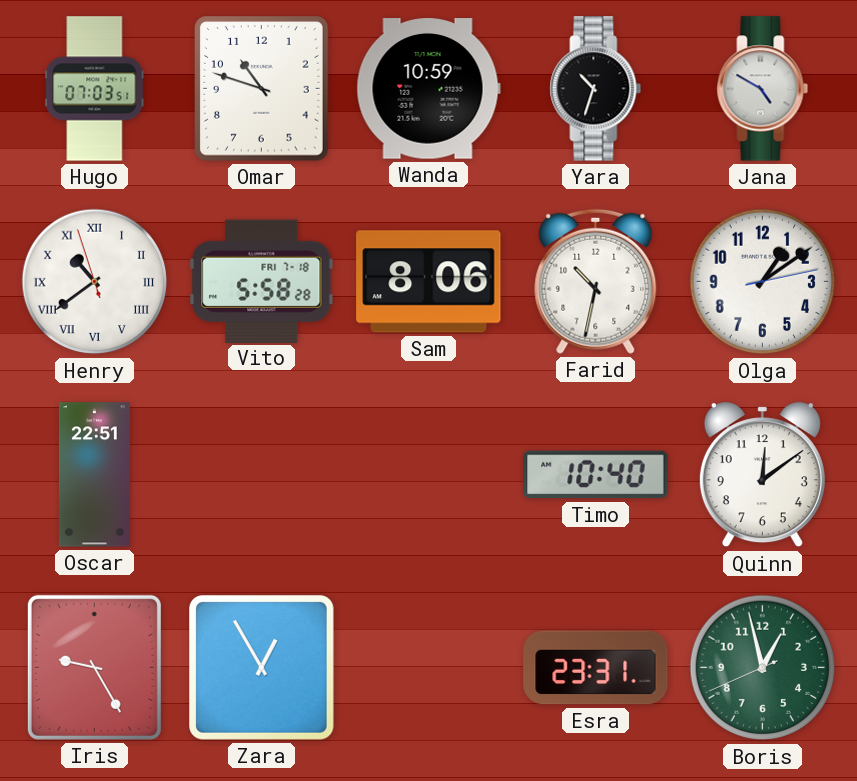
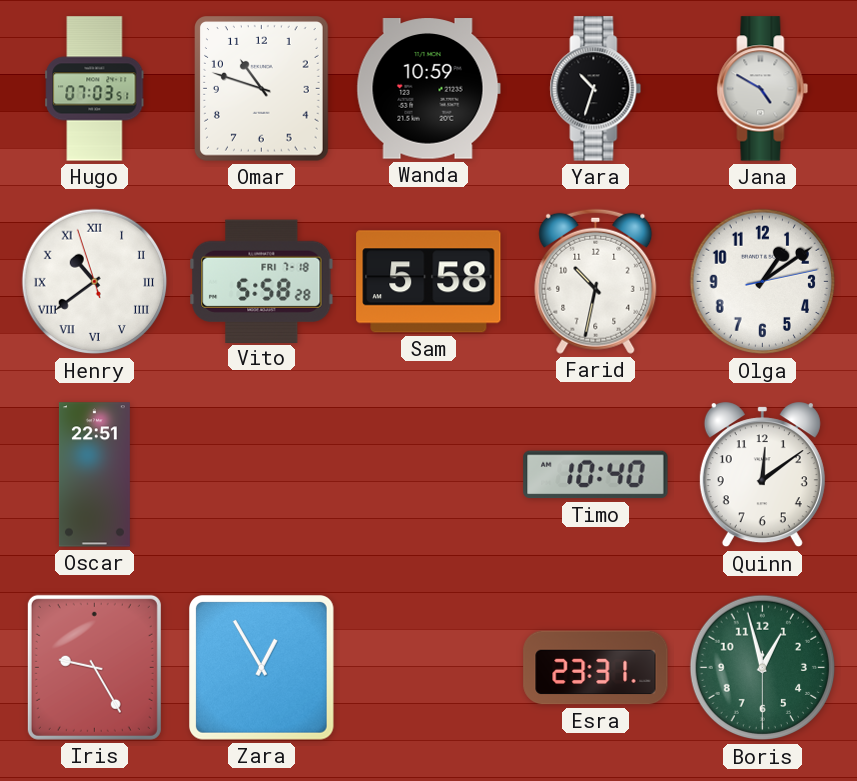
Sam: 8:06 -> 5:58 (429, 282)
Boris: 12:57:41 -> 12:57:30 (763, 668)
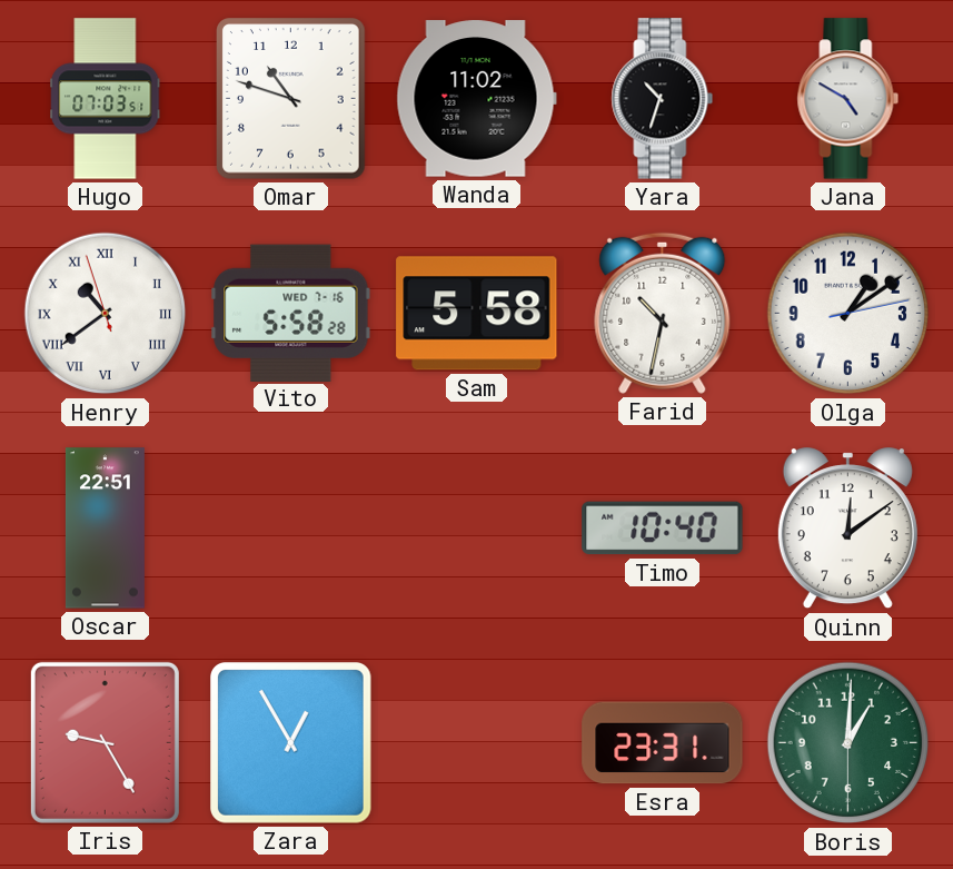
Wanda: 10:59 -> 11:02 (476, 99)
Vito date: FRI 7-18 -> WED 7-16 (291, 313)
Boris: 12:57 -> 1:00 (848, 743)
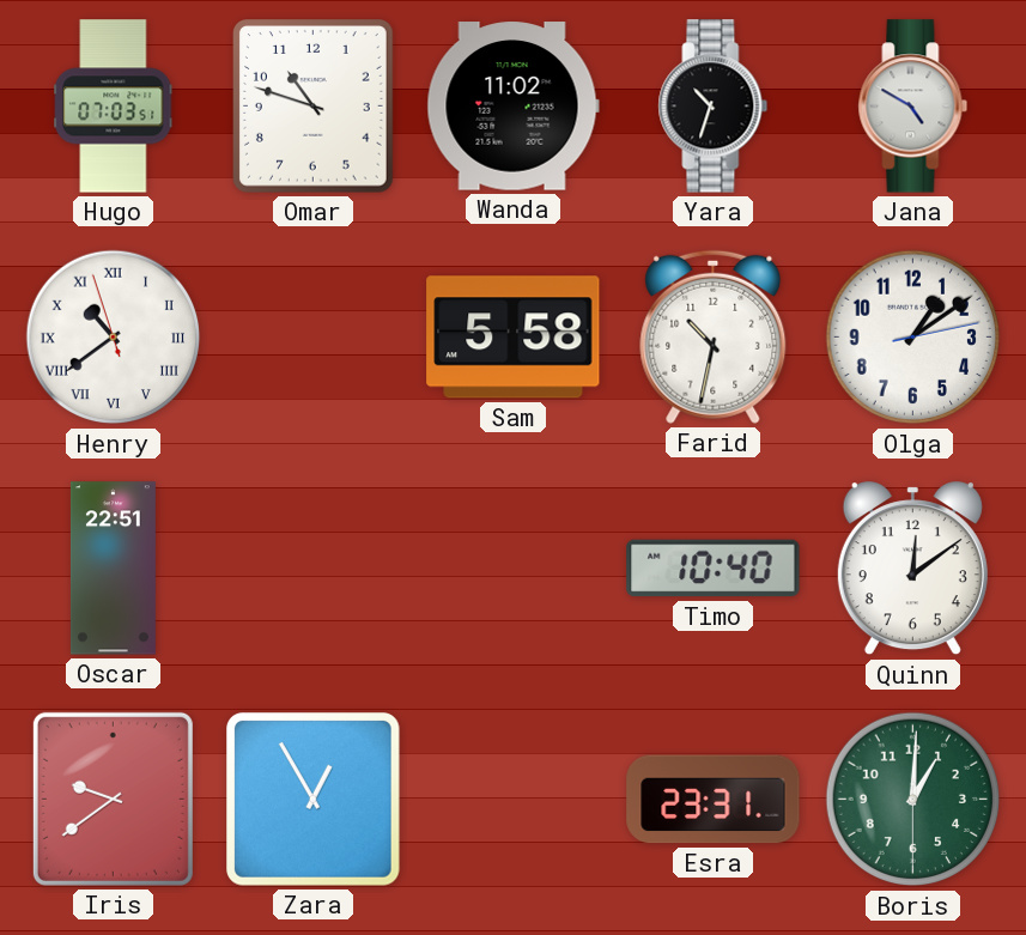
Vito: 5:58 -> none (291, 313)
Iris: 9:25 -> 9:39 (113, 799)
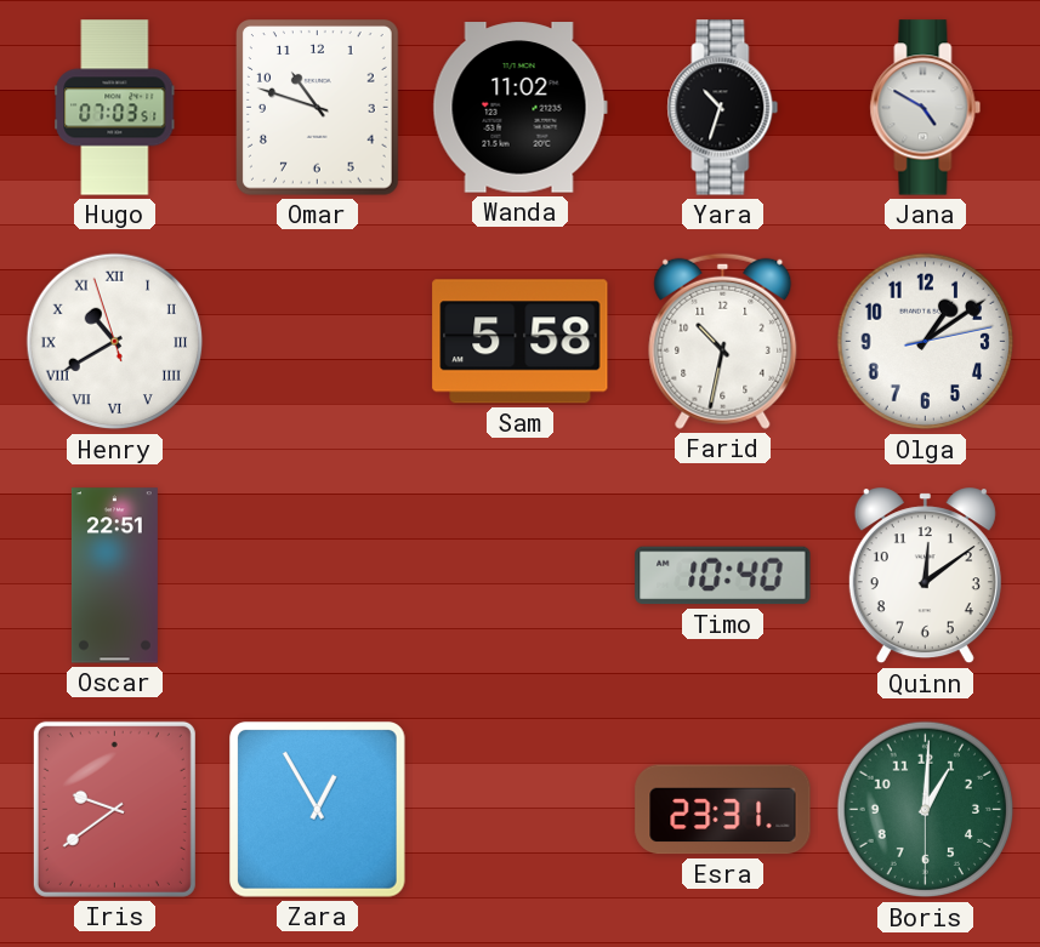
Henry: 10:38 -> 10:39 (115, 342)
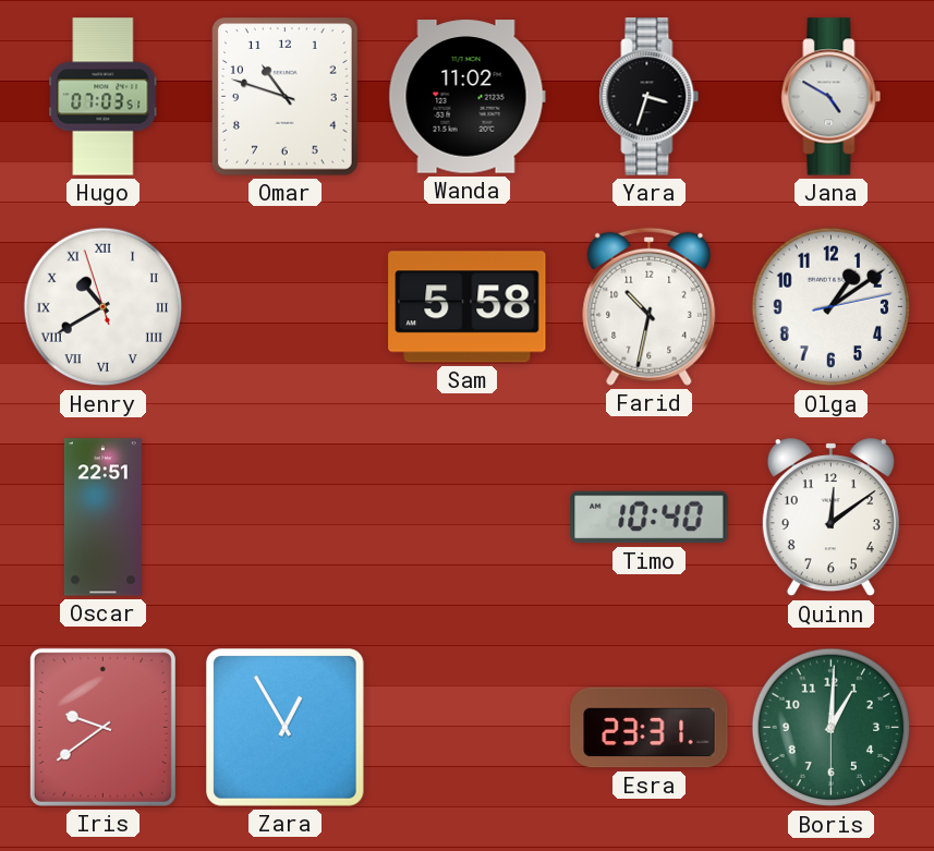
Yara: 10:33 -> 3:33 (650, 97)
